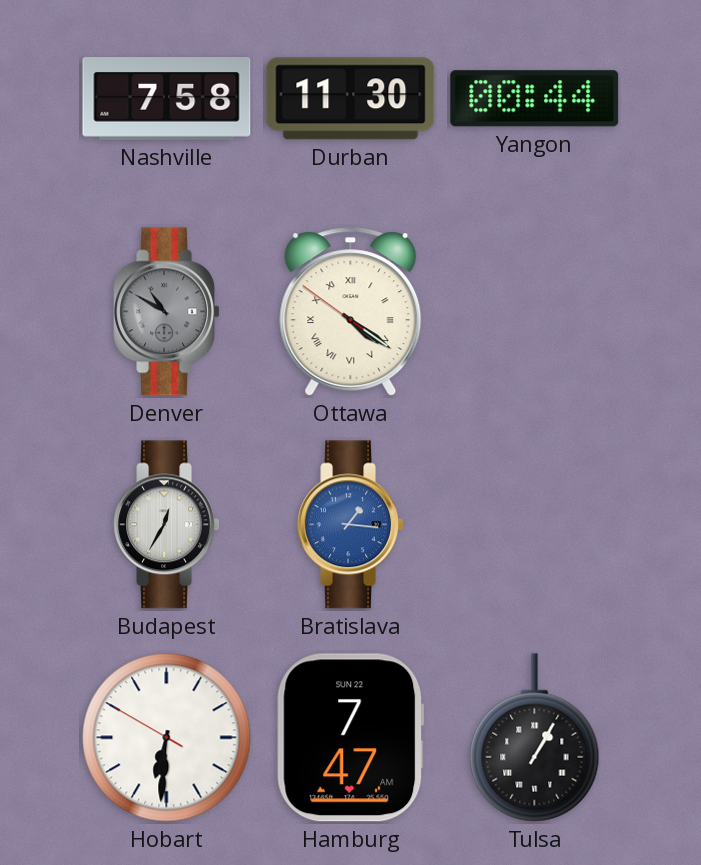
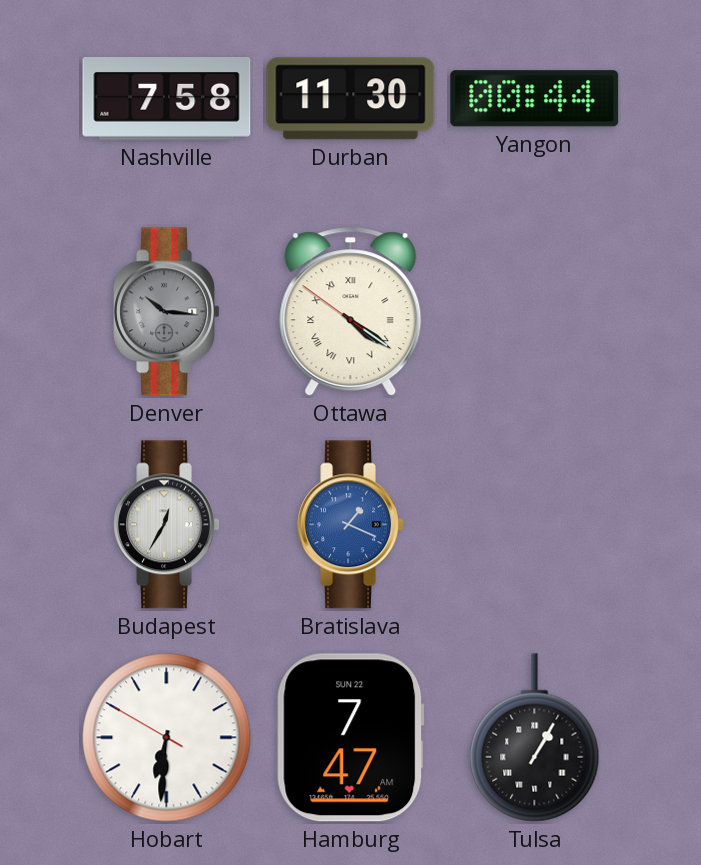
Denver: 10:50 -> 10:16 (166, 312)
Bratislava: 1:16 -> 1:19 (350, 525)
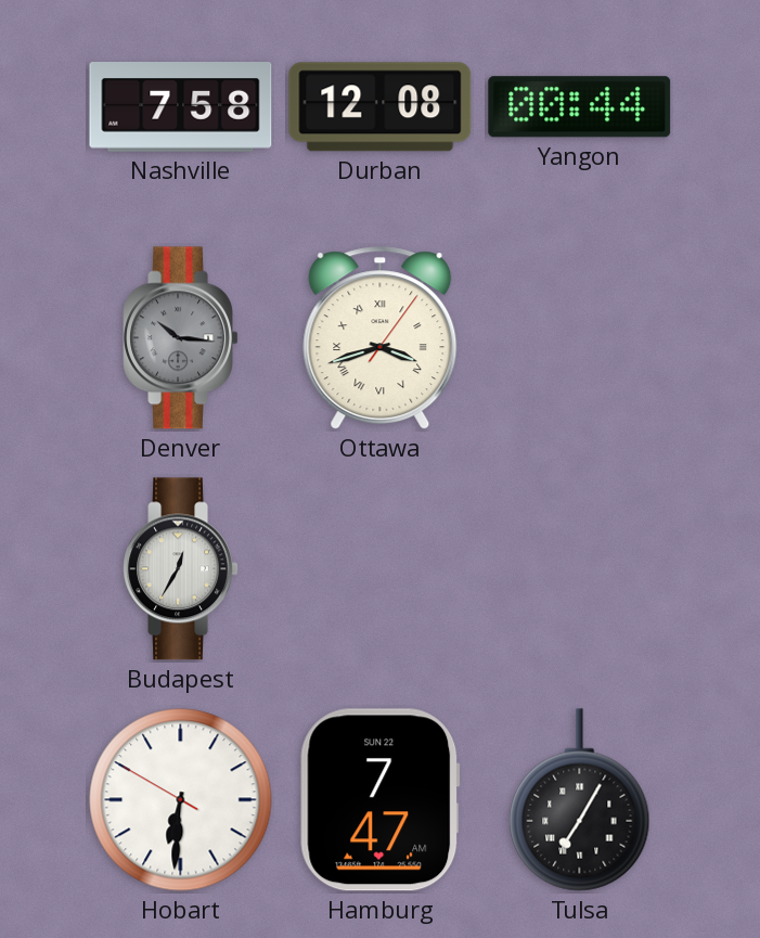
Durban: 11:30 -> 12:08 (381, 107)
Ottawa: 4:20 -> 3:42 (381, 338)
Bratislava: 1:19 -> none (350, 525)
Tulsa: 1:05 -> 7:05 (580, 800)
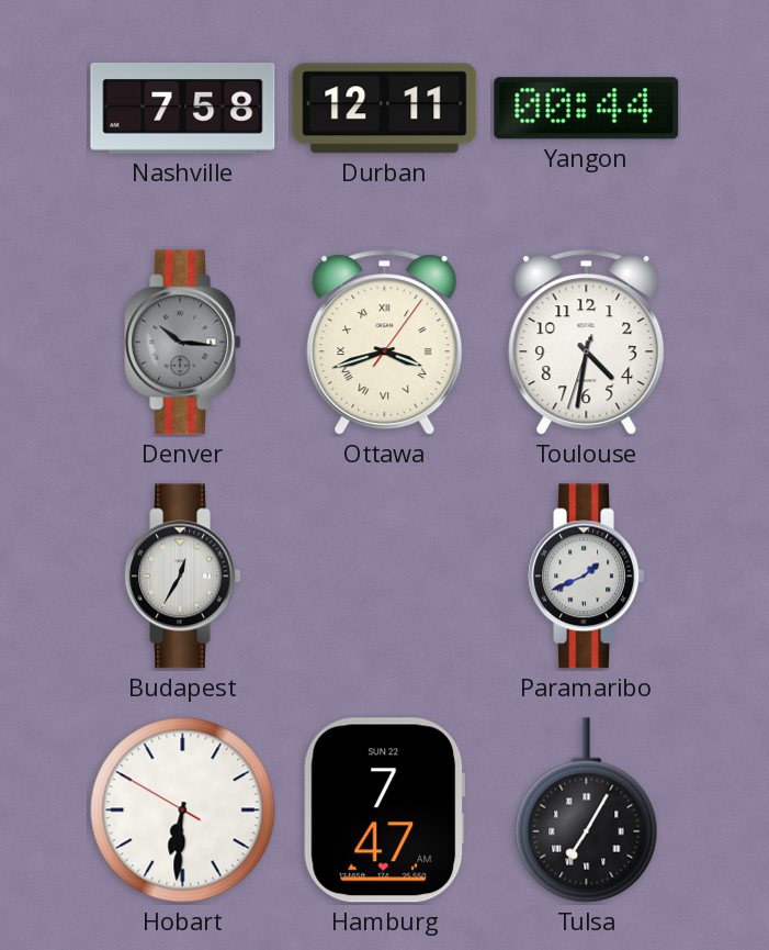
Durban: 12:08 -> 12:11 (385, 109)
Toulouse: none -> 4:31 (587, 343)
Paramaribo: none -> 1:41 (586, 577)
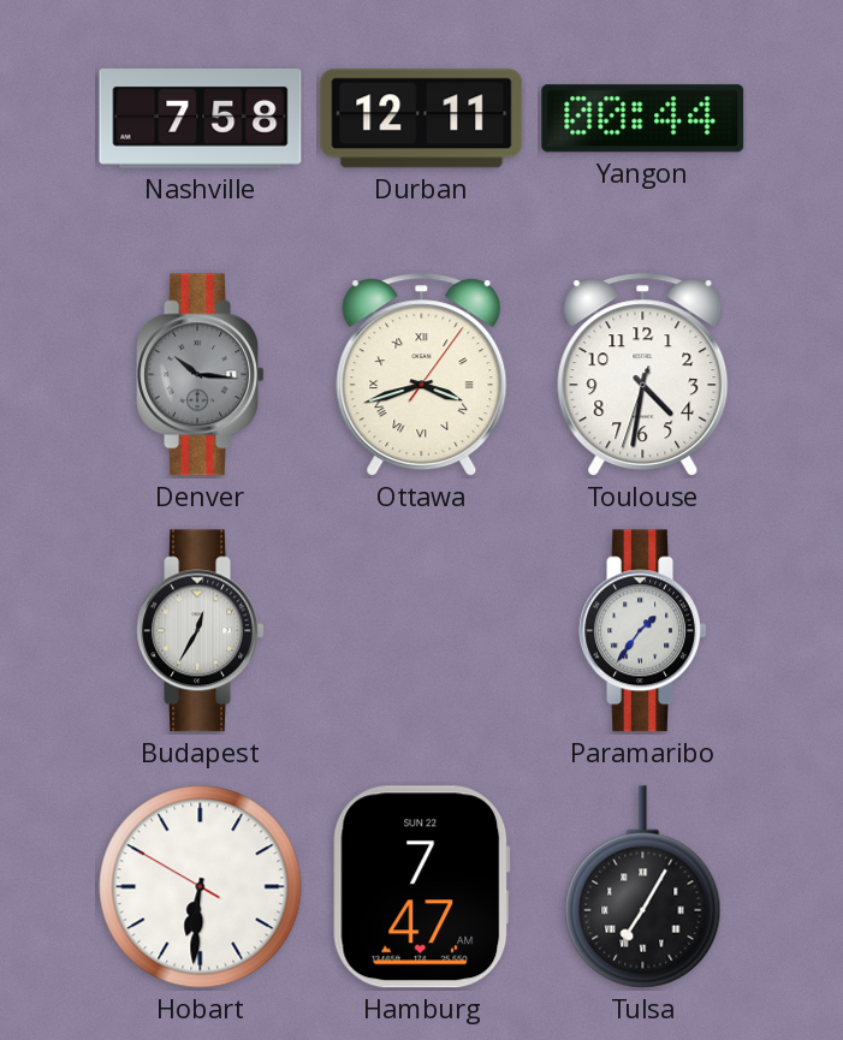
Paramaribo: 1:41 -> 1:36 (642, 631)
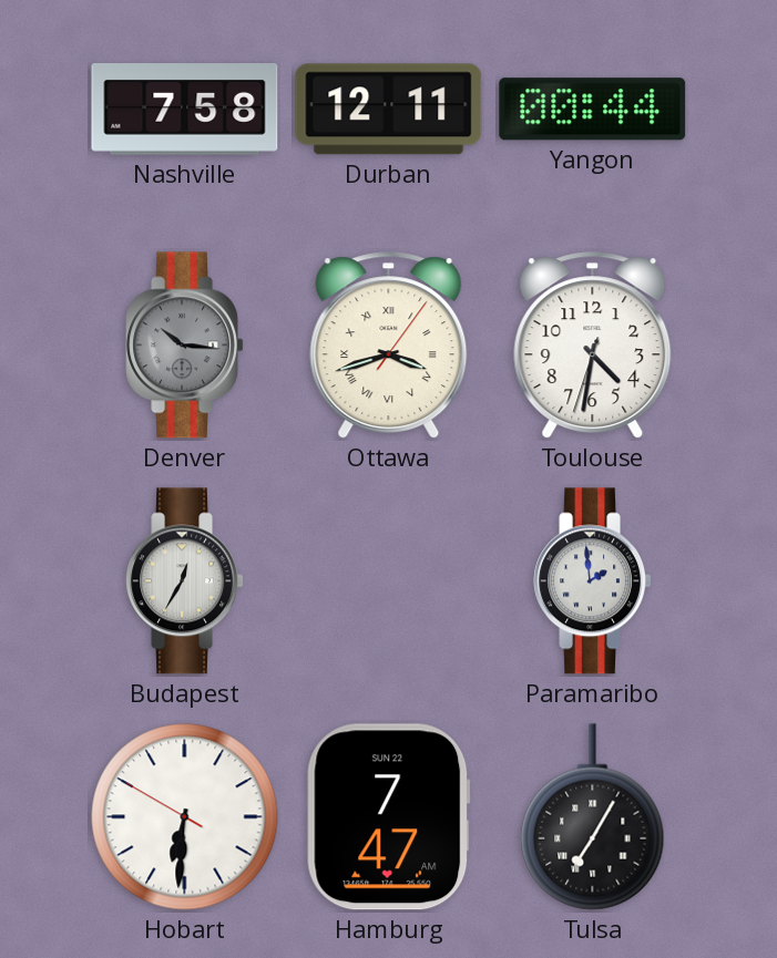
Paramaribo: 1:36 -> 1:59 (592, 581)
